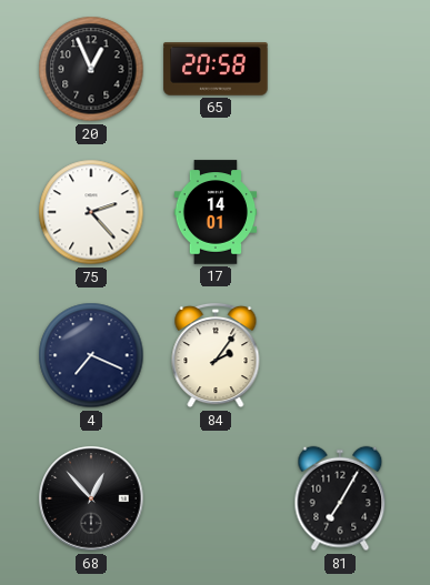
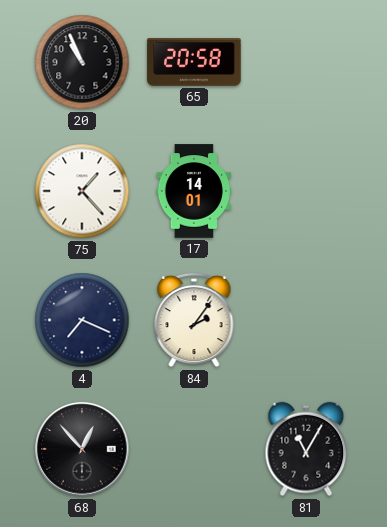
20: 12:56 -> 10:56 (82, 62)
75: 2:23 -> 1:23 (82, 191)
81: 7:05 -> 11:05 (306, 449)
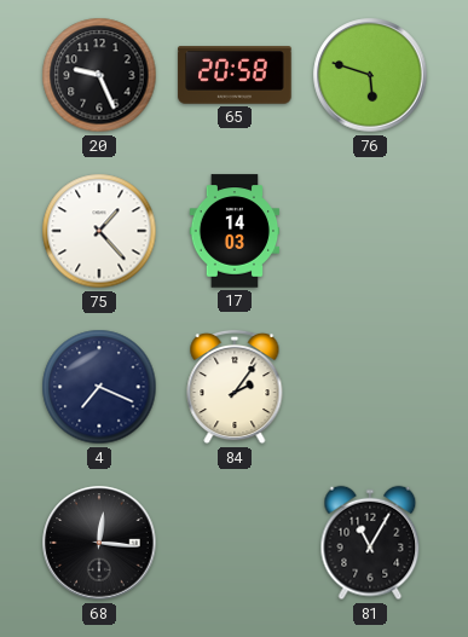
20: 10:56 -> 9:26 (99, 75)
76: none -> 5:48 (370, 75)
17: 14:01 -> 14:03 (235, 231)
68: 12:53 -> 12:16 (99, 543)
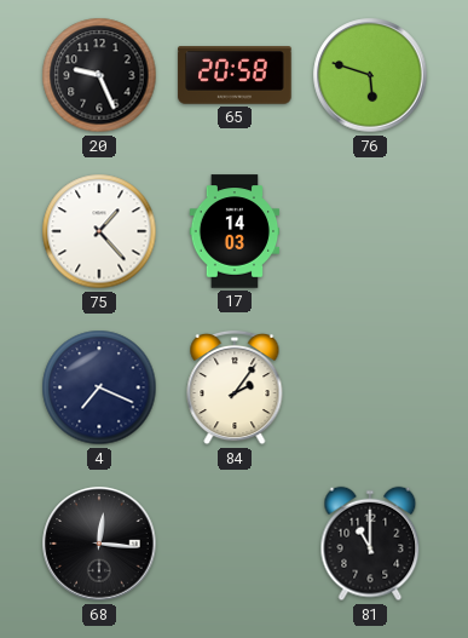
81: 11:05 -> 11:00 (370, 544)
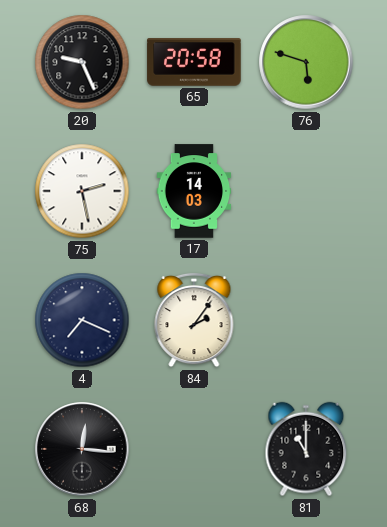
75: 1:23 -> 2:28 (82, 191)
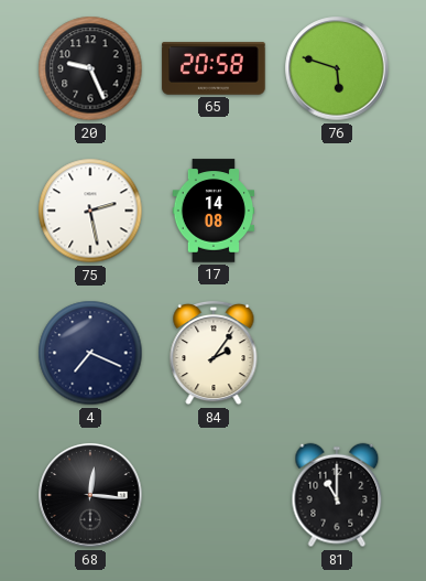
17: 14:03 -> 14:08 (214, 211)
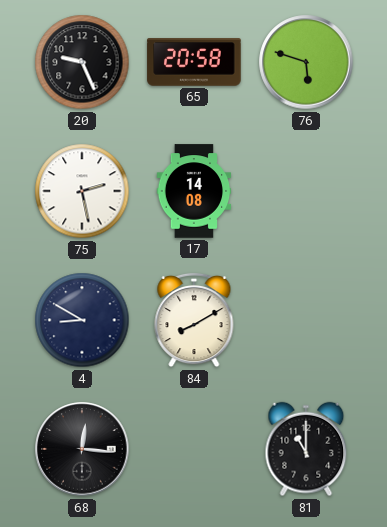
4: 7:19 -> 8:50 (82, 320)
84: 2:06 -> 8:10 (194, 320)
